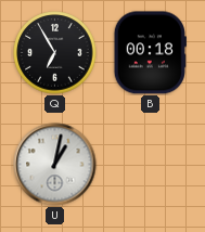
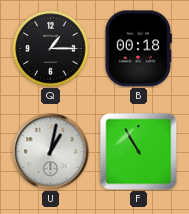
Q: 6:55 -> 1:15 (51, 49)
F: none -> 10:55 (139, 152)
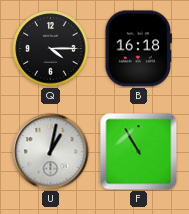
Q: 1:15 -> 4:15 (51, 49)
B: 00:18 -> 16:18 (138, 49)
